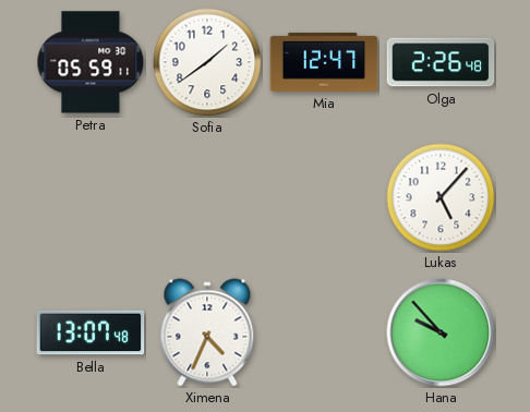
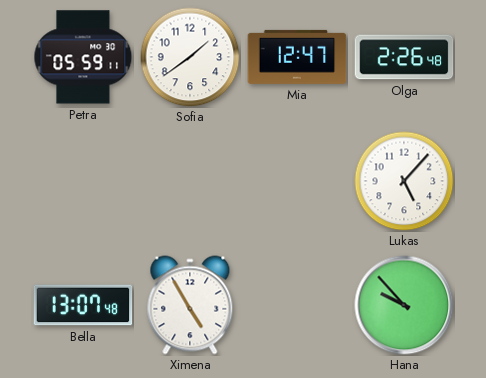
Ximena: 4:34 -> 4:55 (190, 305)
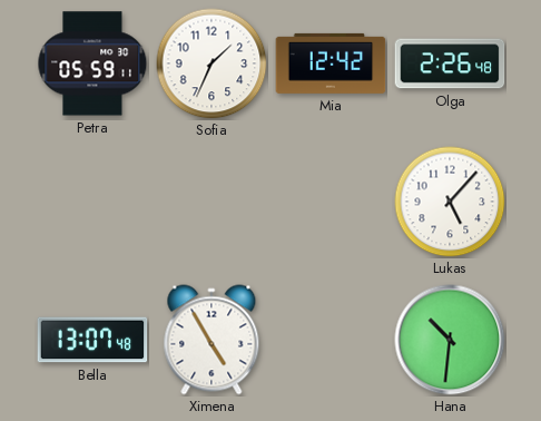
Sofia: 1:39 -> 1:34 (212, 63)
Mia: 12:47 -> 12:42 (331, 63)
Hana: 9:53 -> 10:31 (450, 340)
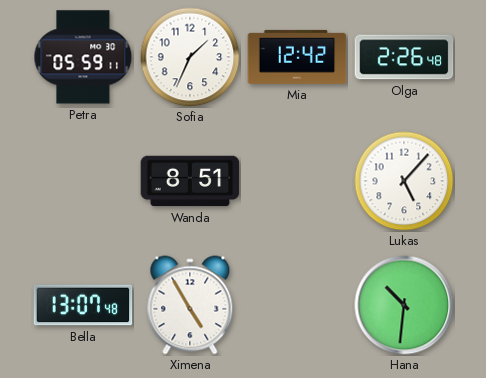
Wanda: none -> 8:51 (190, 181)
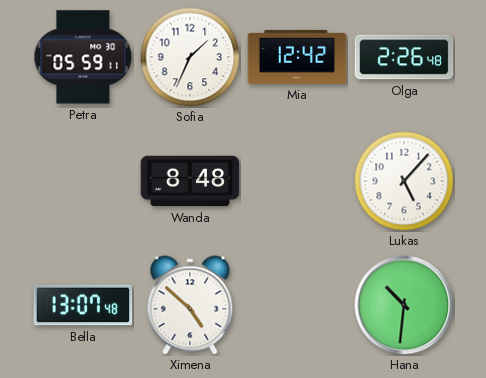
Wanda: 8:51 -> 8:48 (190, 181)
Ximena: 4:55 -> 4:52 (190, 305)
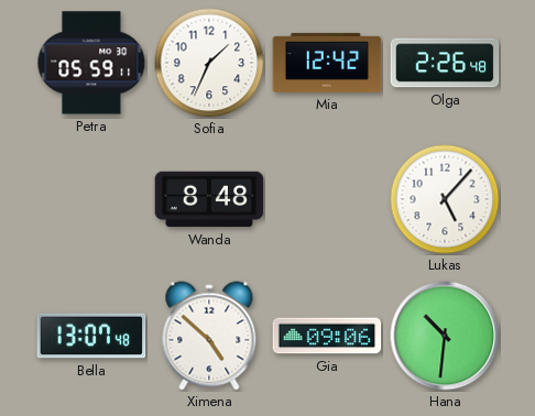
Gia: none -> 09:06 (327, 336)
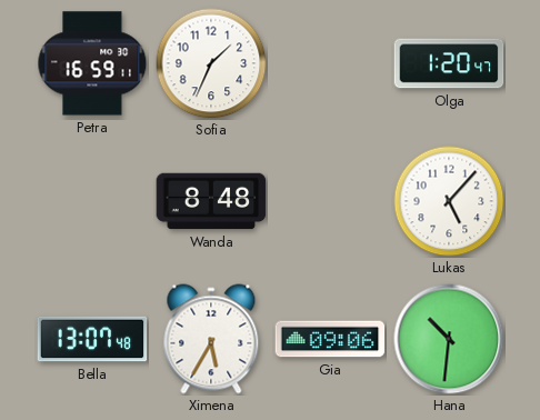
Petra: 05:59 -> 16:59 (92, 63)
Mia: 12:42 -> none (327, 63)
Olga: 2:26 -> 1:20 (449, 63)
Ximena: 4:52 -> 5:35 (211, 339)
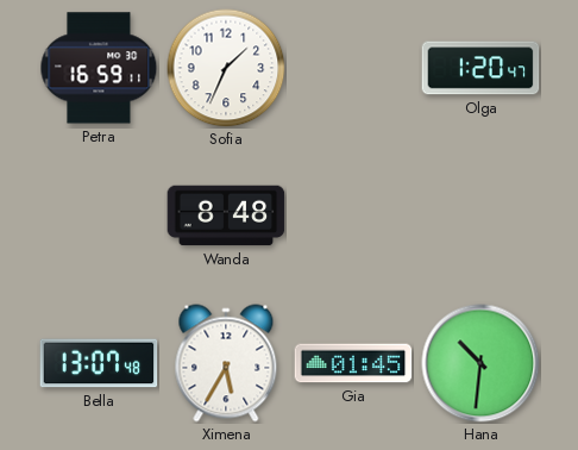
Lukas: 5:07 -> none (449, 201)
Gia: 09:06 -> 01:45 (353, 363)
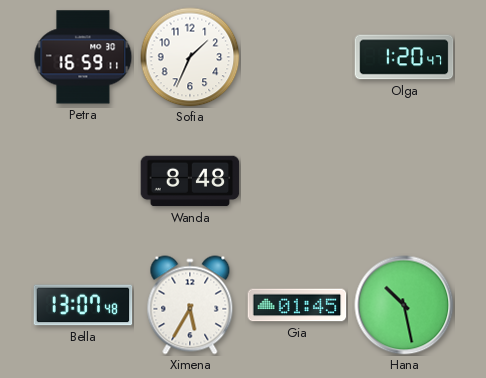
Hana: 10:31 -> 10:28 (404, 305)
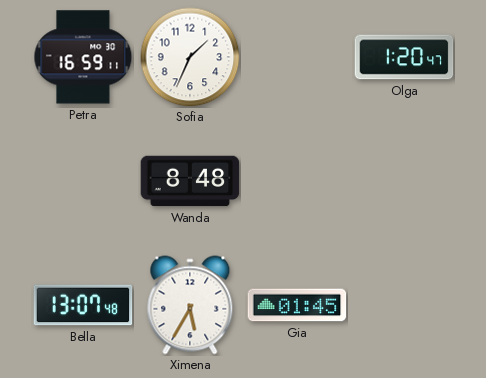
Hana: 10:28 -> none (404, 305)
